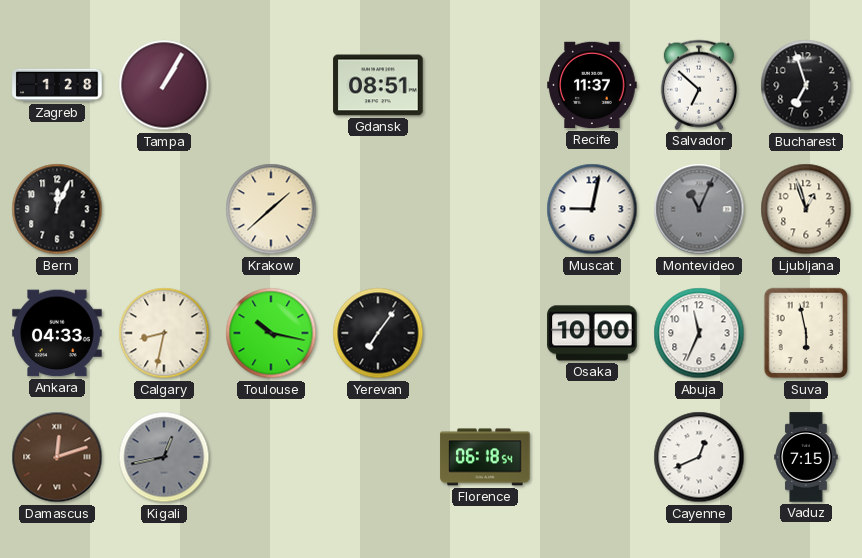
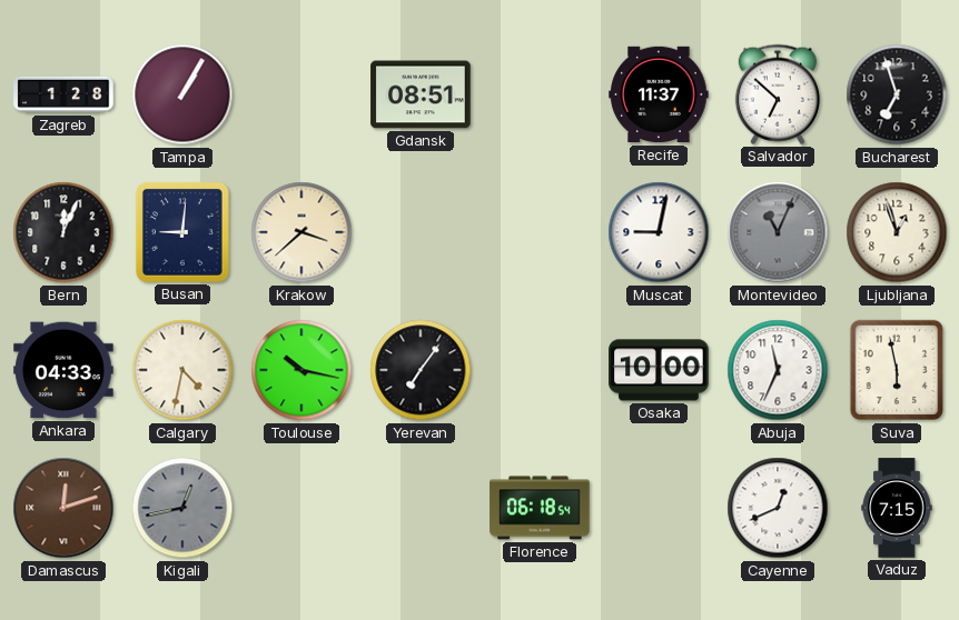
Busan: none -> 9:01 (182, 232)
Krakow: 1:38 -> 3:38 (301, 232)
Calgary: 8:32 -> 4:32 (182, 370)
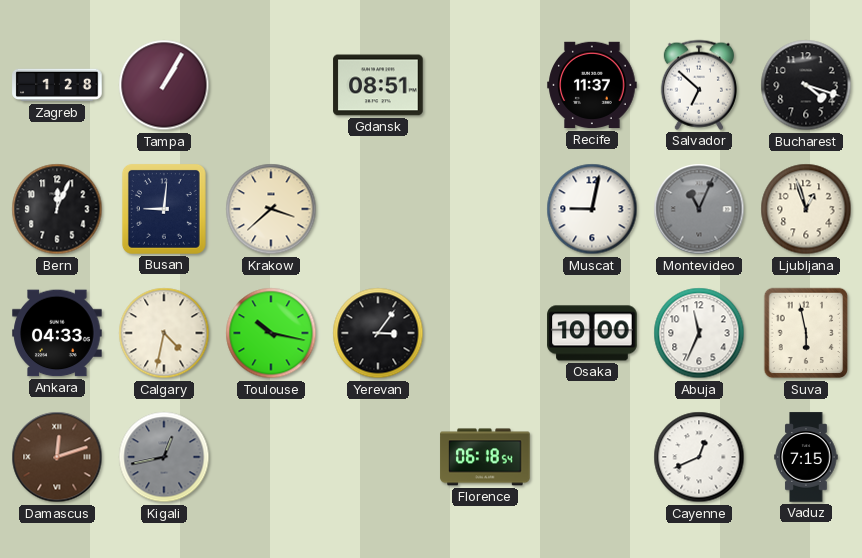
Bucharest: 6:57 -> 4:18 (806, 85)
Yerevan: 7:06 -> 3:06 (378, 333)
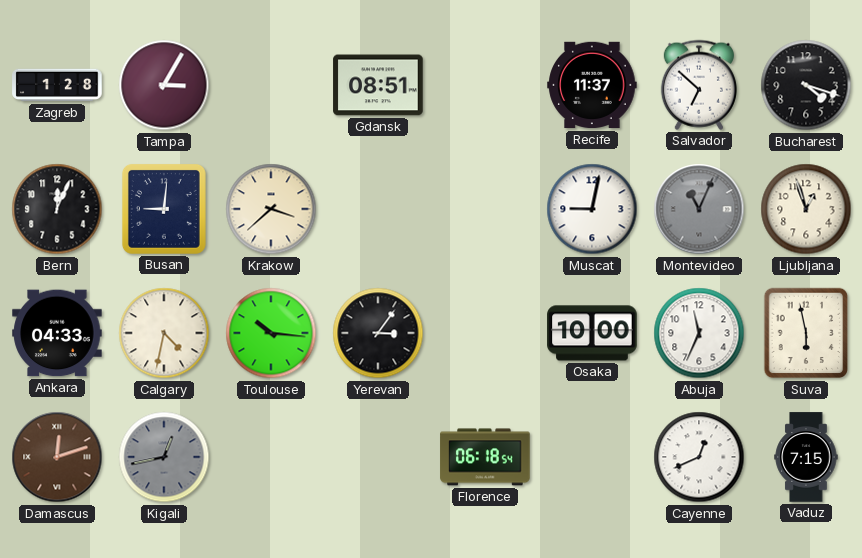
Tampa: 1:05 -> 3:05 (164, 85)
Toulouse: 10:17 -> 10:16 (271, 333)
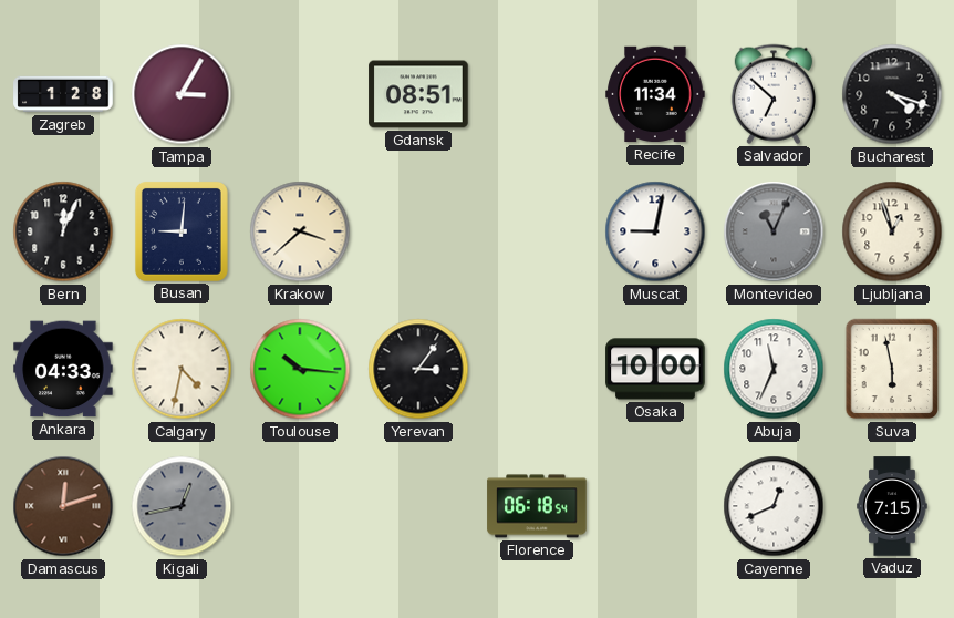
Recife: 11:37 -> 11:34 (655, 94)
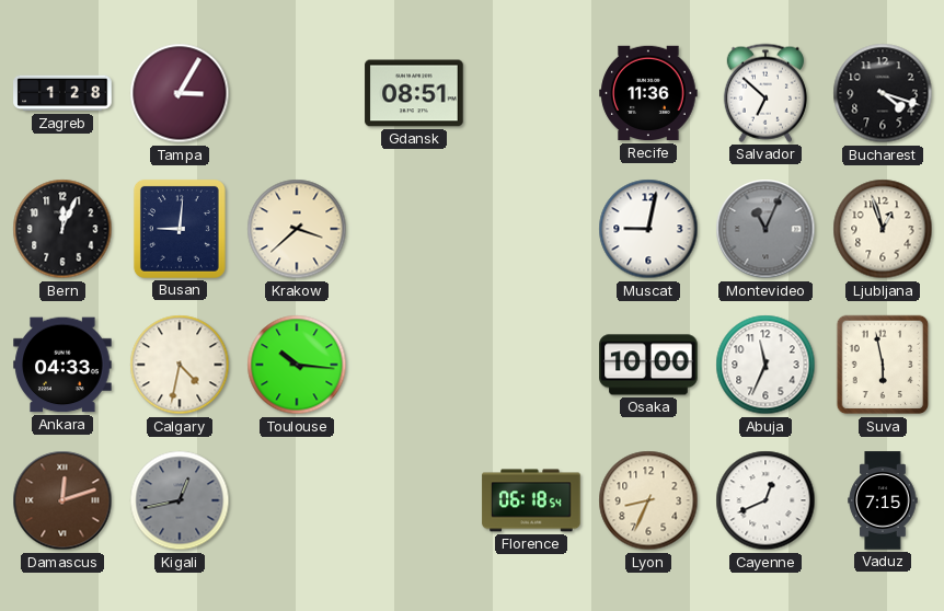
Recife: 11:34 -> 11:36 (648, 93)
Yerevan: 3:06 -> none (418, 369)
Lyon: none -> 8:34 (648, 500)
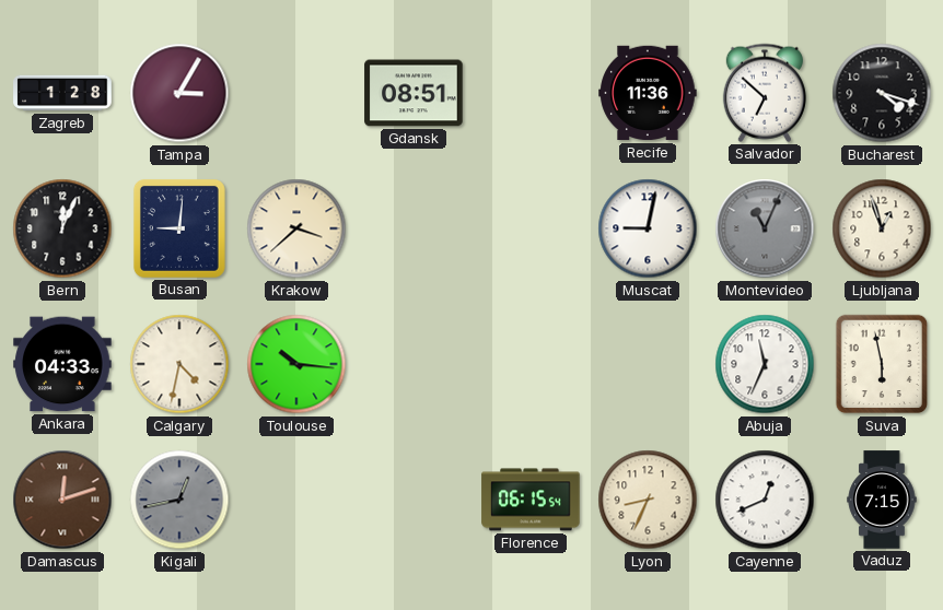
Osaka: 10:00 -> none (648, 365)
Florence: 06:18 -> 06:15 (531, 500)
